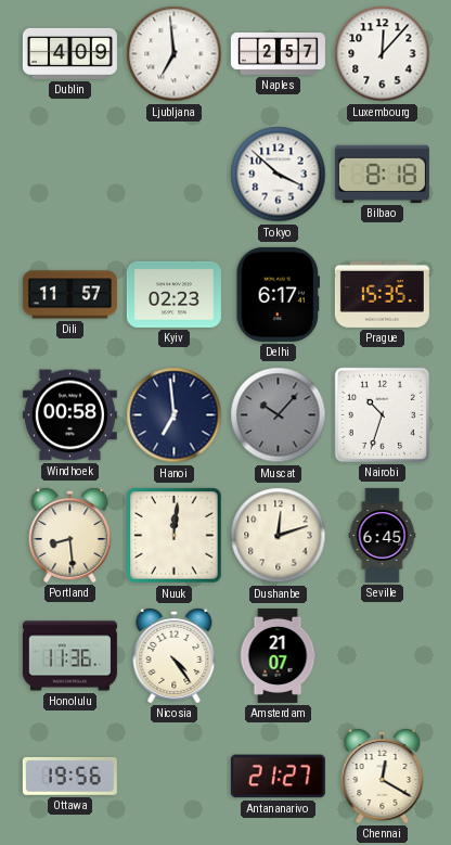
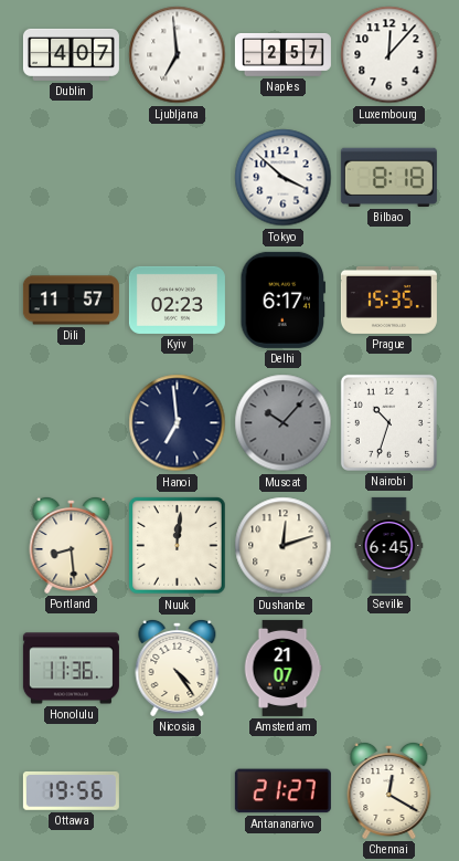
Dublin: 4:09 -> 4:07 (71, 54)
Windhoek: 00:58 -> none (69, 415)
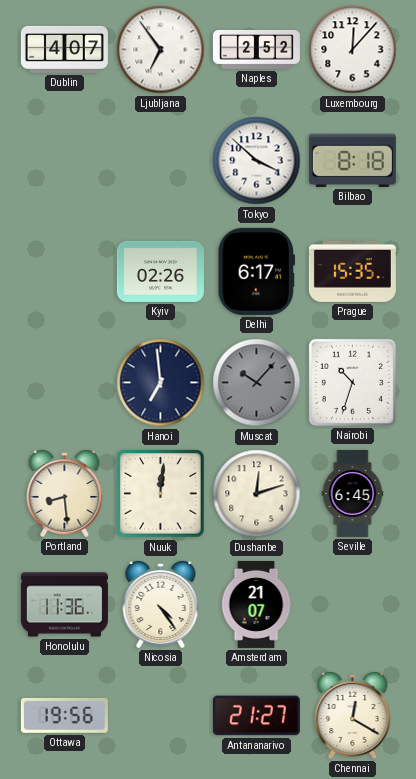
Ljubljana: 6:59 -> 6:54 (161, 50)
Naples: 2:57 -> 2:52 (256, 50)
Dili: 11:57 -> none (71, 301)
Kyiv: 02:23 -> 02:26 (160, 271)
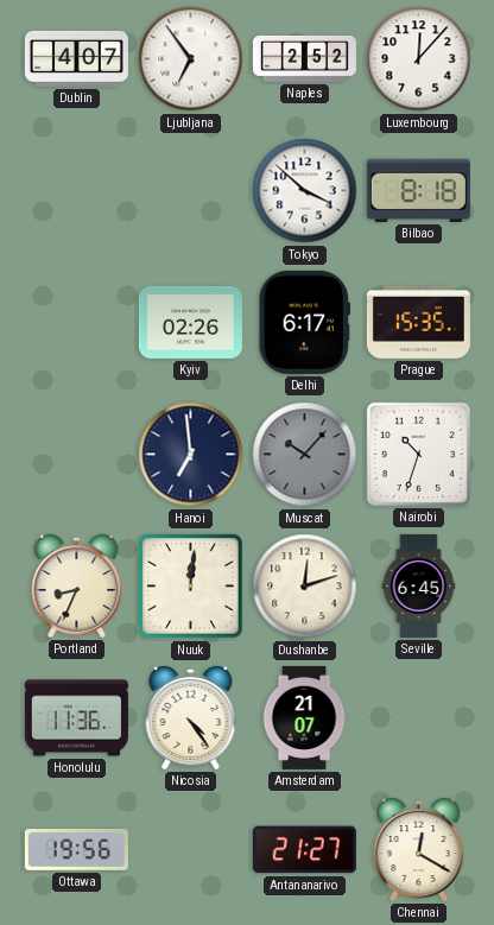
Portland: 8:29 -> 8:34 (77, 585)
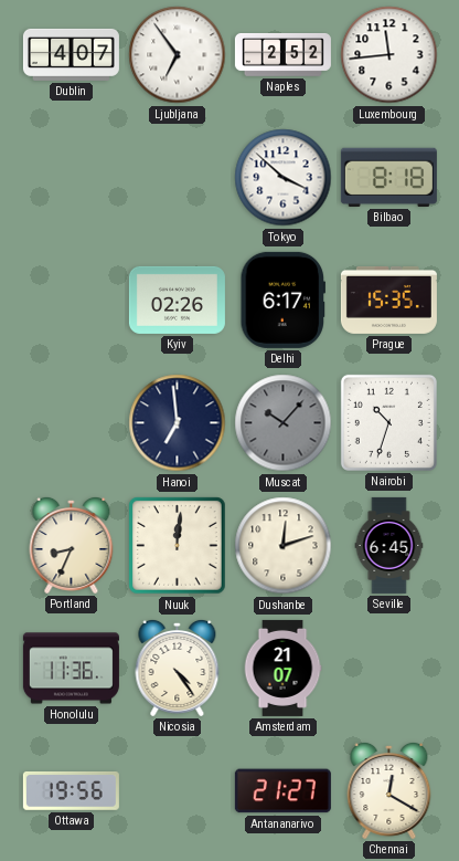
Luxembourg: 12:07 -> 11:44 (389, 55)
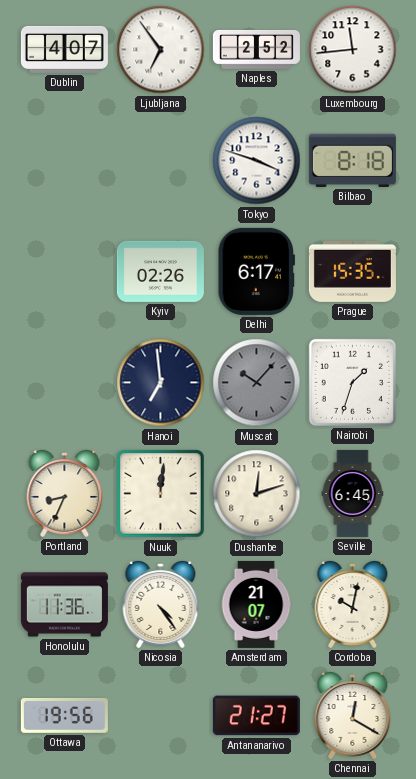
Tokyo: 3:52 -> 3:48 (257, 161)
Nairobi: 10:33 -> 1:33 (352, 382)
Cordoba: none -> 10:02 (353, 604)
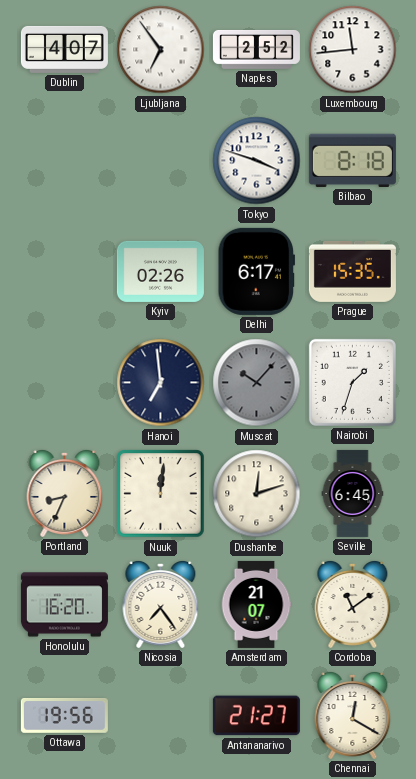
Honolulu: 11:36 -> 16:20 (64, 605)
Nicosia: 4:24 -> 7:24 (161, 604)
Cordoba: 10:02 -> 11:09 (353, 604)
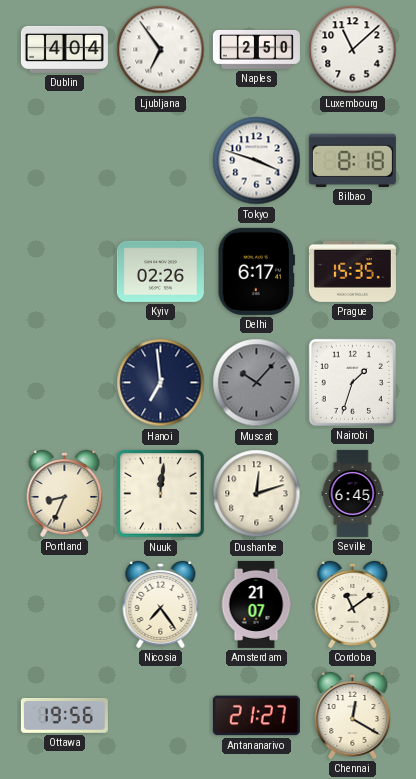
Dublin: 4:07 -> 4:04 (64, 49)
Naples: 2:52 -> 2:50 (256, 50)
Luxembourg: 11:44 -> 11:08 (353, 50)
Honolulu: 16:20 -> none (64, 605)
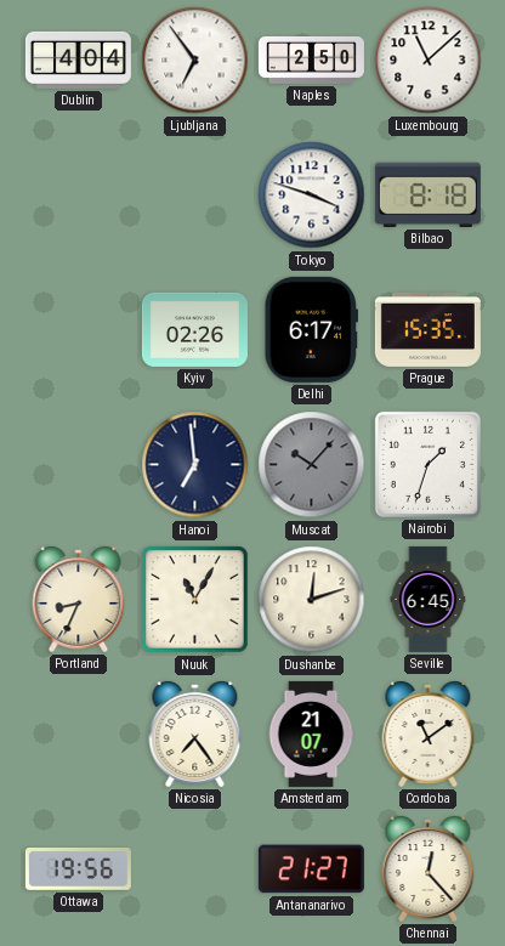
Nuuk: 12:01 -> 11:05 (195, 600)
Chennai: 12:20 -> 12:23 (429, 868)
